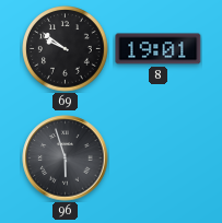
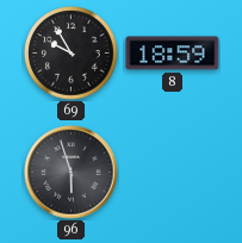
69: 9:51 -> 9:55 (72, 54)
8: 19:01 -> 18:59 (173, 54)
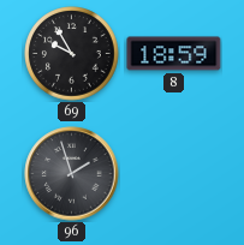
96: 5:57 -> 1:57 (72, 174)
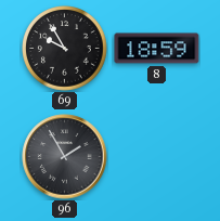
96: 1:57 -> 1:55 (65, 157)
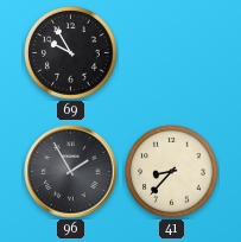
8: 18:59 -> none (157, 49)
41: none -> 8:37 (172, 172)
